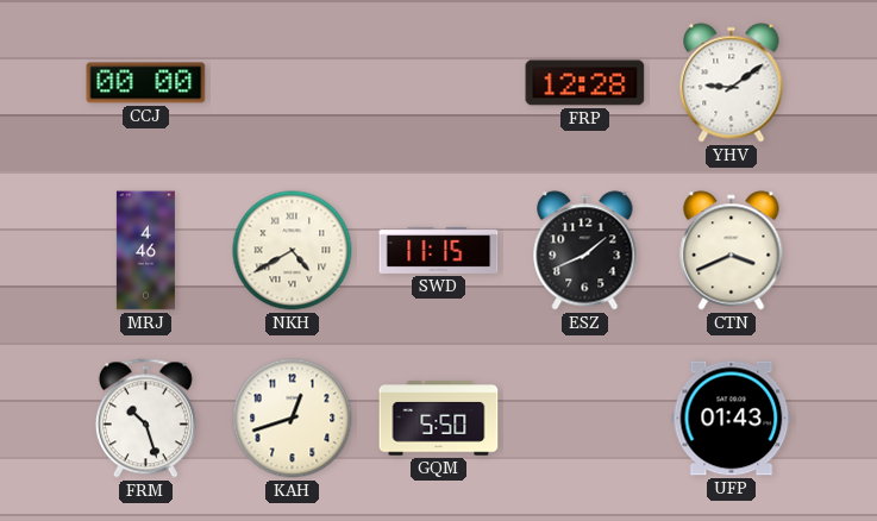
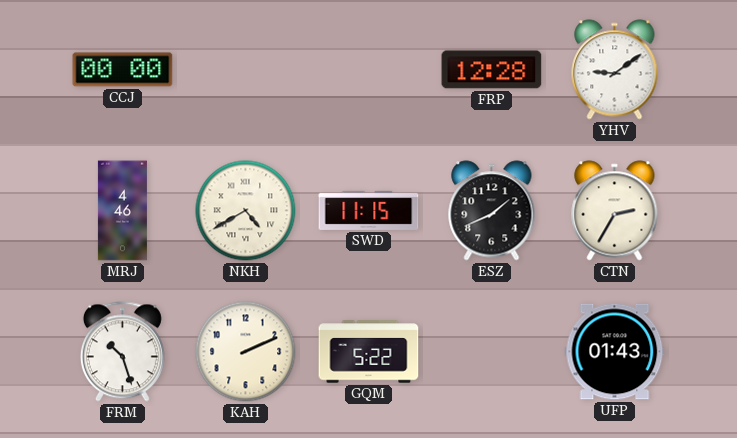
CTN: 3:41 -> 2:35 (615, 211)
KAH: 12:42 -> 2:11 (246, 352)
GQM: 5:50 -> 5:22 (369, 352)
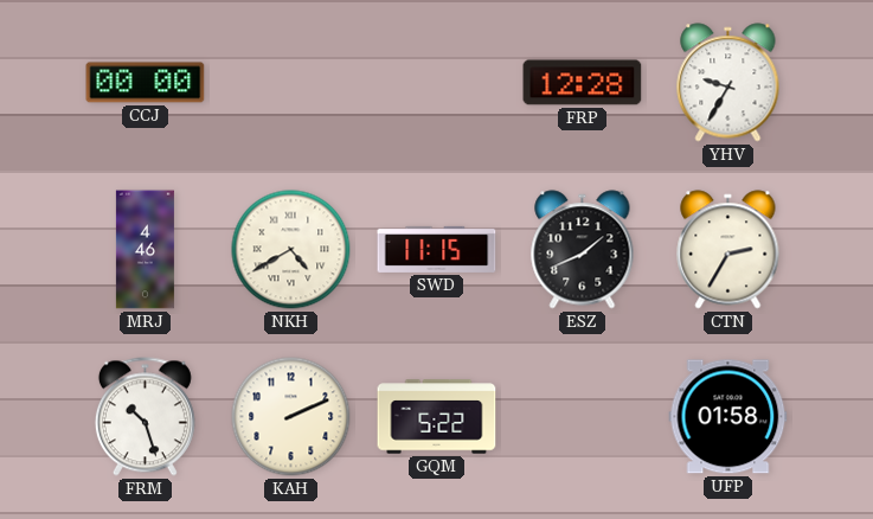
YHV: 9:09 -> 9:35 (728, 83)
UFP: 01:43 -> 01:58 (728, 417)
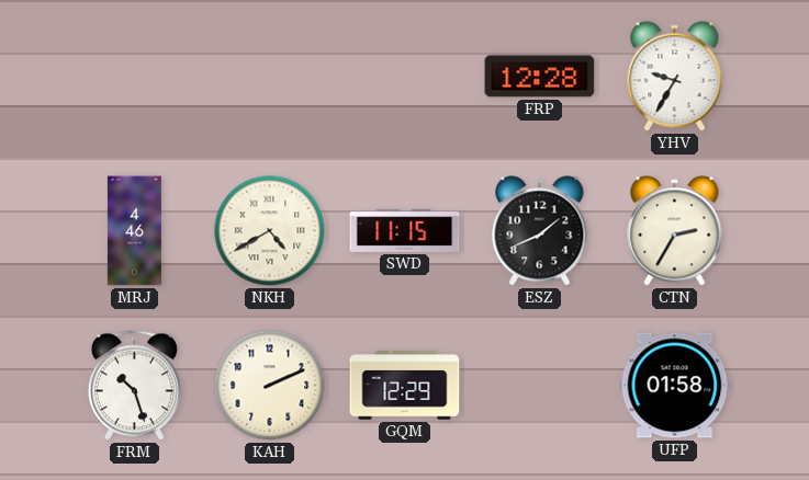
CCJ: 00:00 -> none (146, 83)
GQM: 5:22 -> 12:29 (405, 386)
